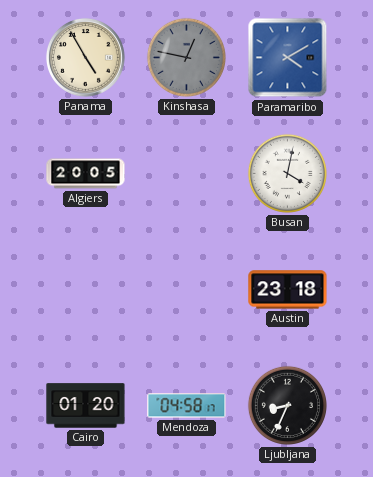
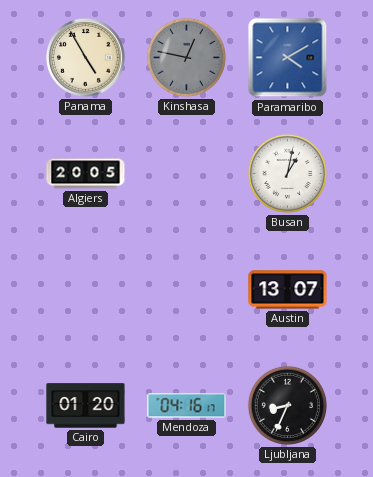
Busan: 4:02 -> 1:02 (287, 173)
Austin: 23:18 -> 13:07 (288, 290)
Mendoza: 04:58 -> 04:16 (187, 406)
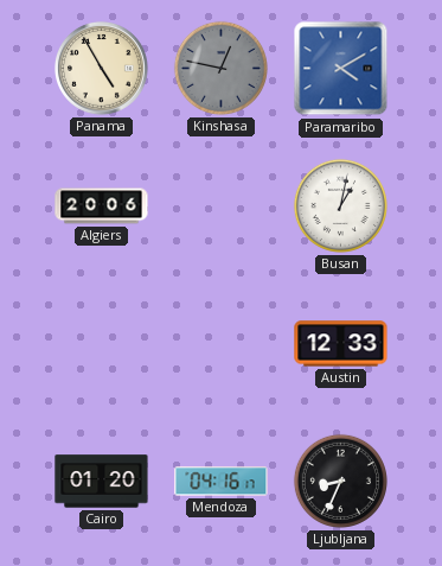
Algiers: 20:05 -> 20:06 (102, 206)
Austin: 13:07 -> 12:33 (341, 344)
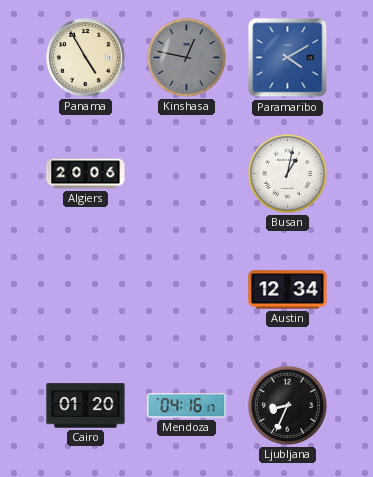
Austin: 12:33 -> 12:34 (288, 290)
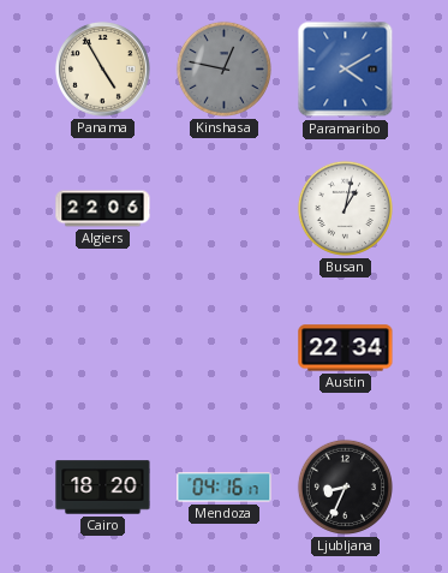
Algiers: 20:06 -> 22:06 (103, 209)
Austin: 12:34 -> 22:34 (346, 348)
Cairo: 01:20 -> 18:20 (103, 488)
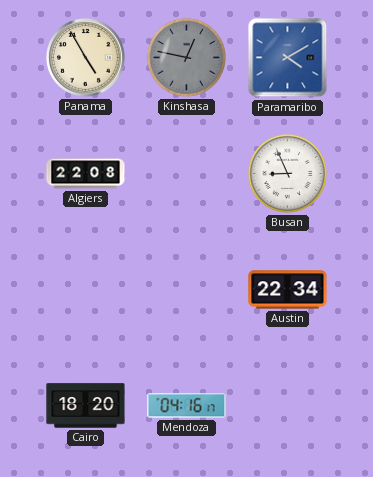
Algiers: 22:06 -> 22:08 (86, 174)
Busan: 1:02 -> 8:56 (287, 173)
Ljubljana: 8:34 -> none (345, 487)
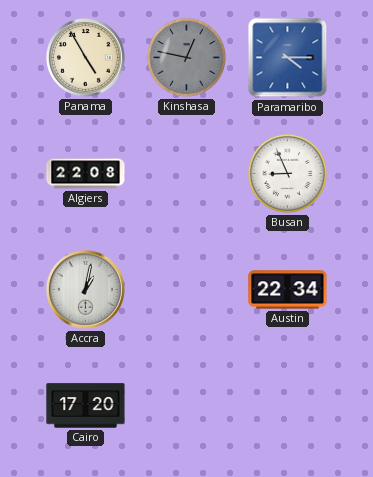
Paramaribo: 4:10 -> 4:15 (288, 58)
Accra: none -> 1:02 (85, 289)
Cairo: 18:20 -> 17:20 (86, 406)
Mendoza: 04:16 -> none (187, 406)
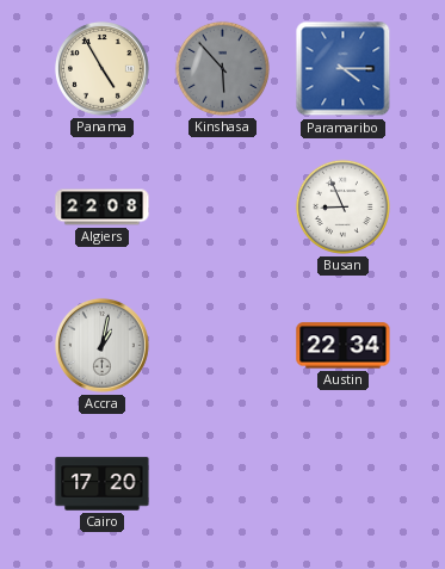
Kinshasa: 12:47 -> 5:53 (222, 68)
